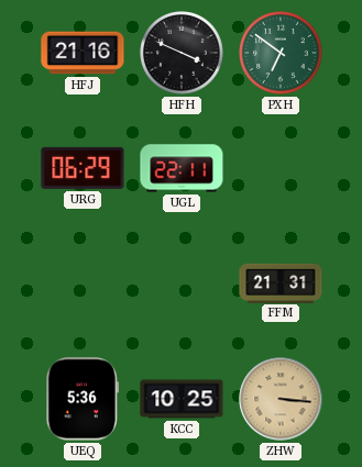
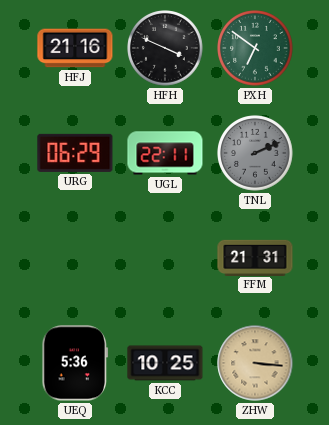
TNL: none -> 2:11 (255, 153)
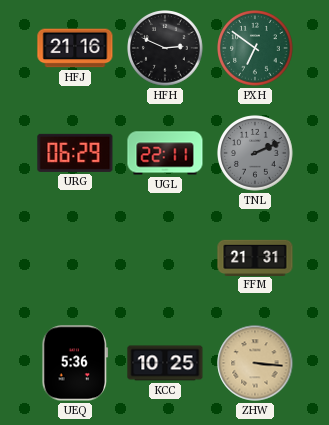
HFH: 3:49 -> 2:49 (165, 48)
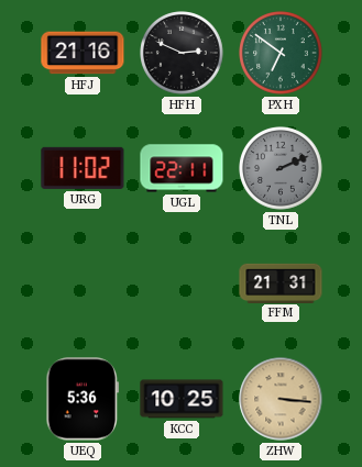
URG: 06:29 -> 11:02 (83, 168)
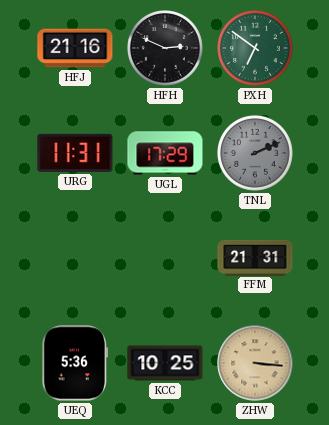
URG: 11:02 -> 11:31 (75, 153)
UGL: 22:11 -> 17:29 (165, 153)
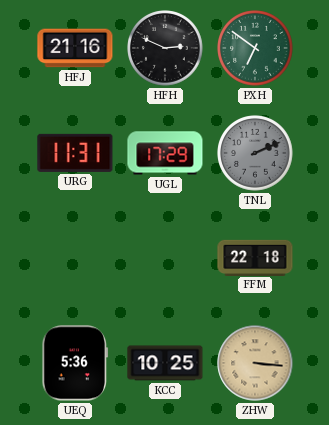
FFM: 21:31 -> 22:18 (255, 257)
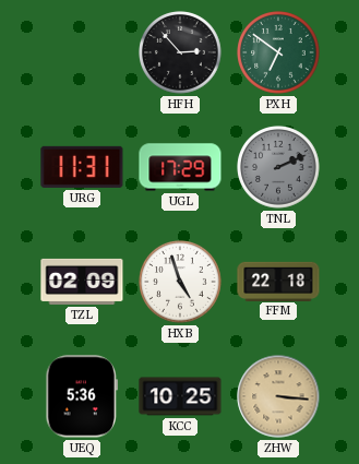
HFJ: 21:16 -> none (75, 48)
HFH: 2:49 -> 2:53 (180, 52)
TZL: none -> 02:09 (82, 282)
HXB: none -> 4:57 (180, 282)
